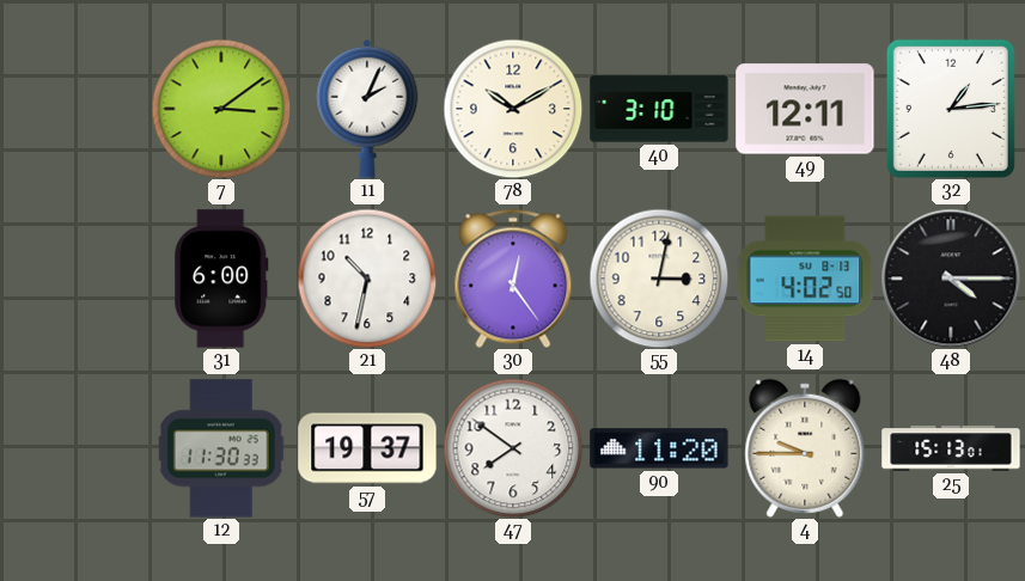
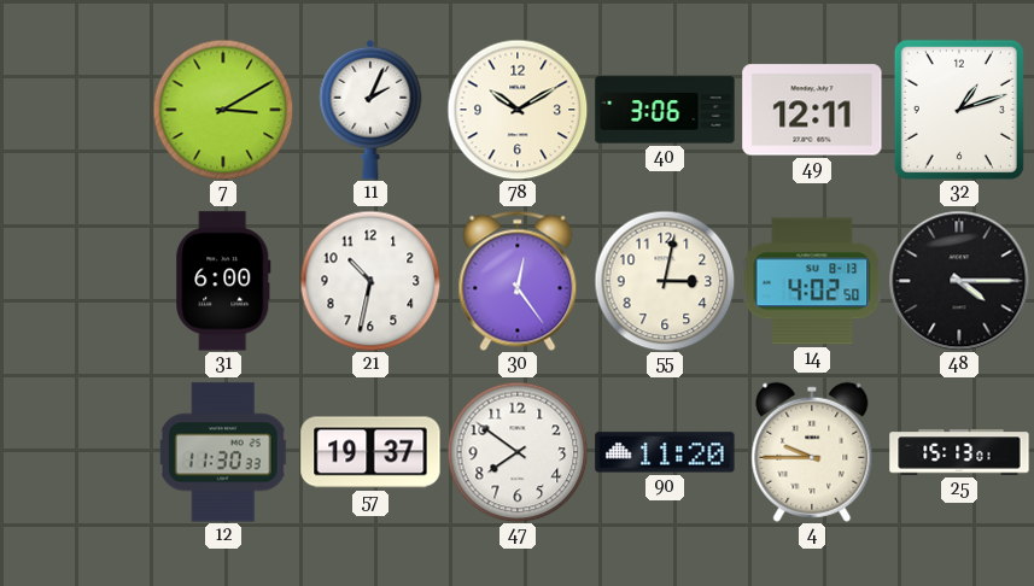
7: 3:09 -> 3:10 (223, 110)
40: 3:10 -> 3:06 (665, 110)
32: 1:14 -> 1:12 (959, 110)
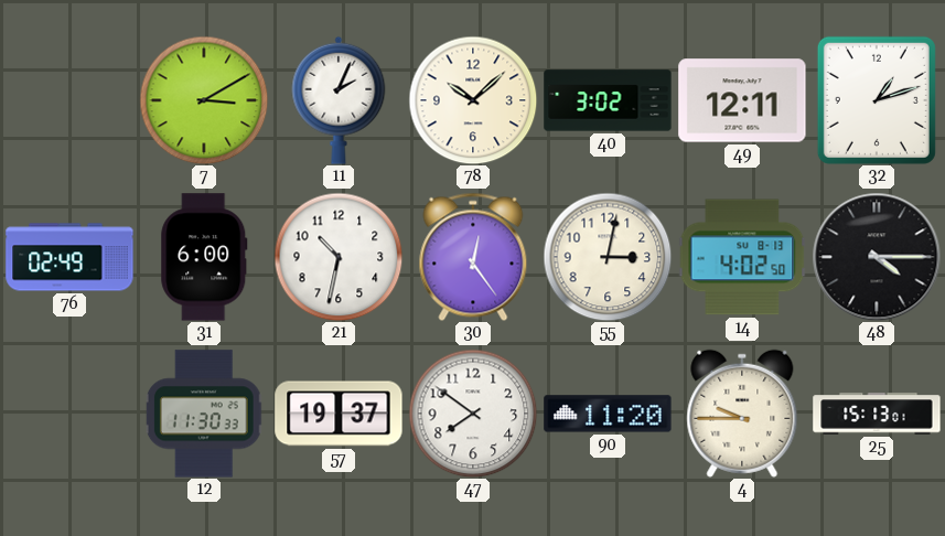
78: 10:10 -> 10:08 (473, 100)
40: 3:06 -> 3:02 (608, 100)
76: none -> 02:49 (69, 257)
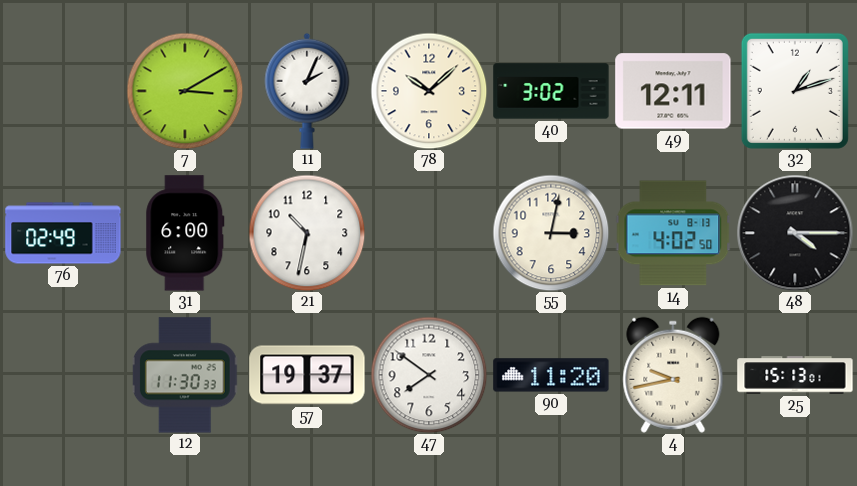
30: 12:24 -> none (473, 257)
4: 9:45 -> 9:43 (673, 375)
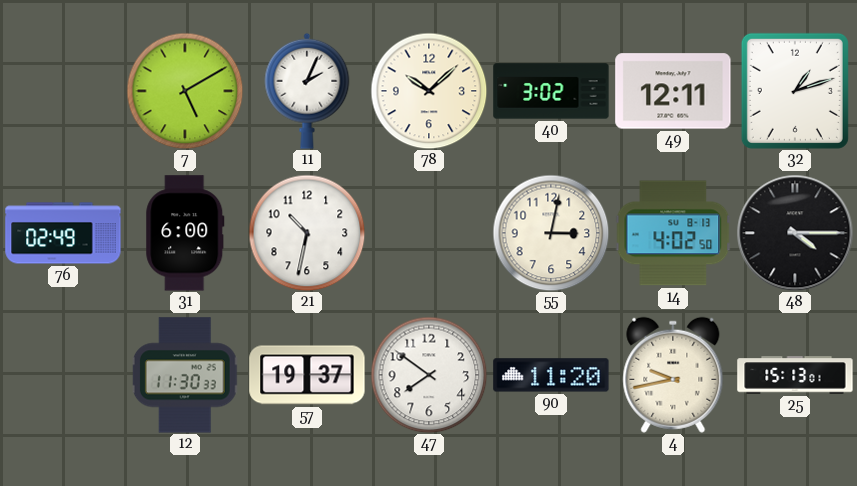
7: 3:10 -> 5:10 (185, 91)
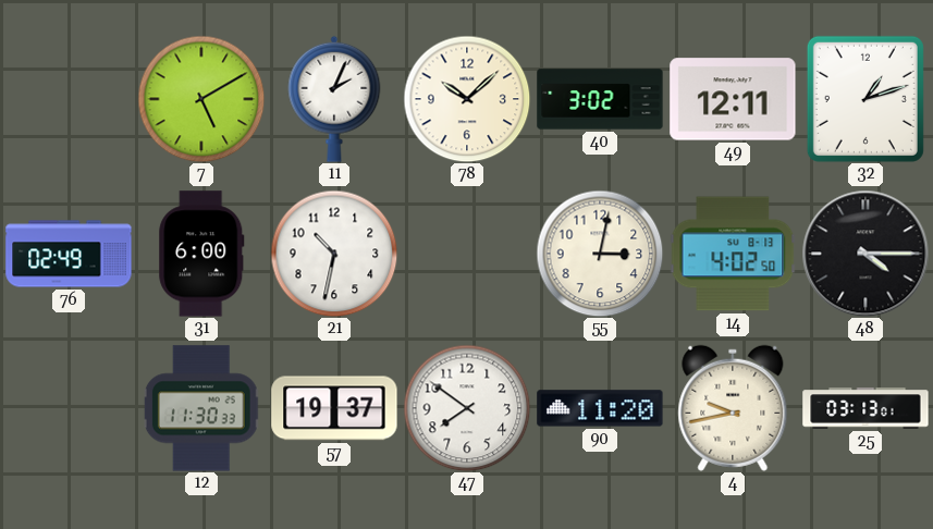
25: 15:13 -> 03:13 (866, 408)
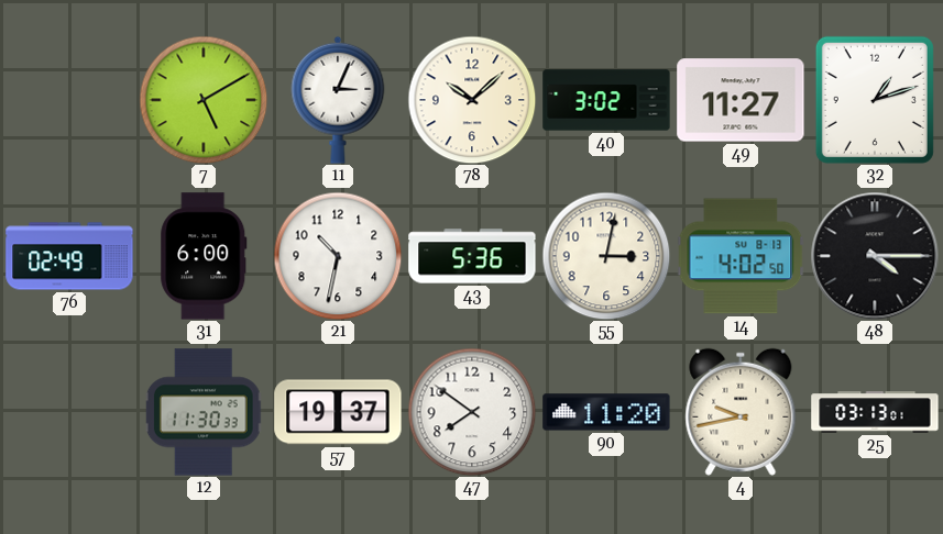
11: 2:04 -> 3:04 (338, 100)
49: 12:11 -> 11:27 (741, 100)
43: none -> 5:36 (472, 256)
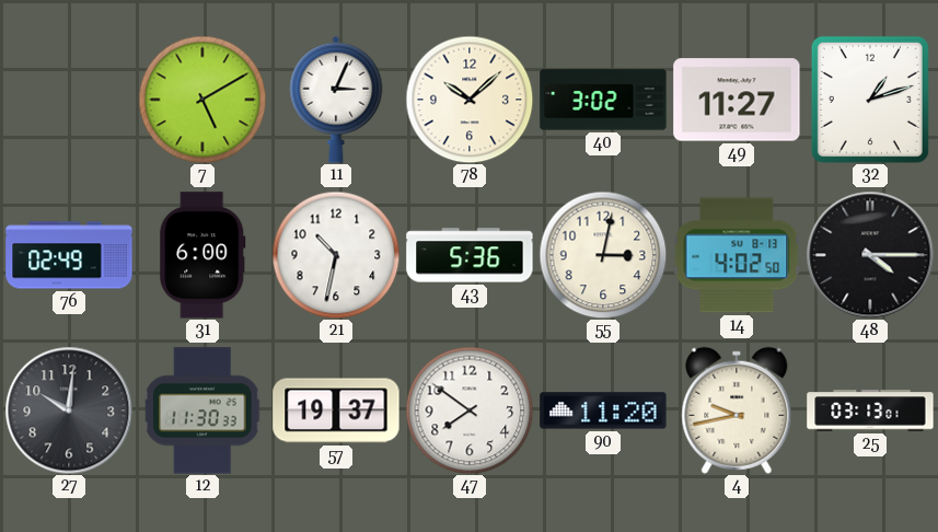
27: none -> 10:01 (69, 410)
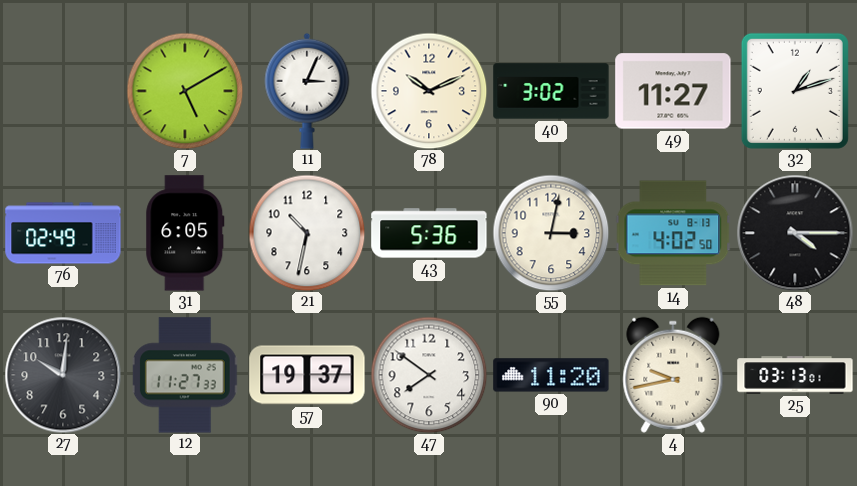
78: 10:08 -> 10:11 (429, 91)
31: 6:00 -> 6:05 (185, 233)
12: 11:30 -> 11:27 (185, 375)
